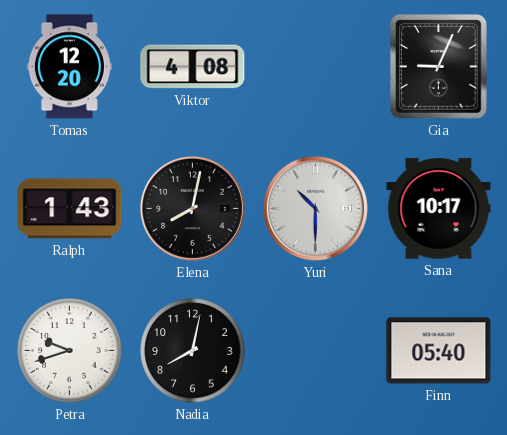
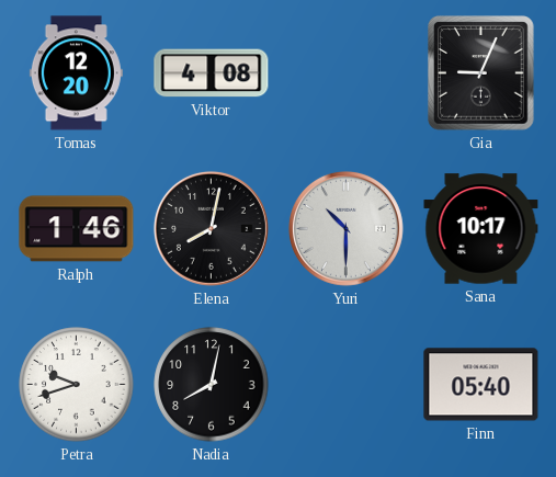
Ralph: 1:43 -> 1:46 (77, 229)
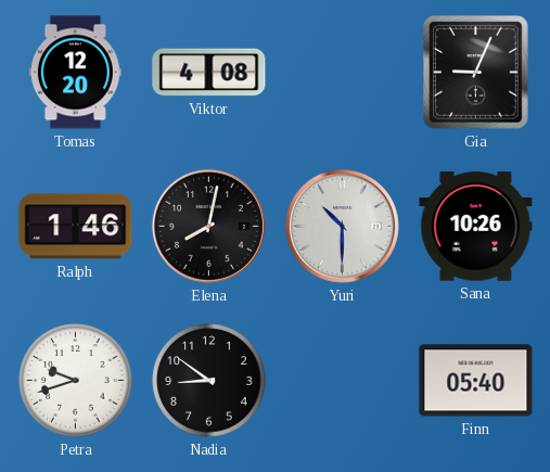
Sana: 10:17 -> 10:26 (476, 227)
Nadia: 8:02 -> 8:51 (209, 381)
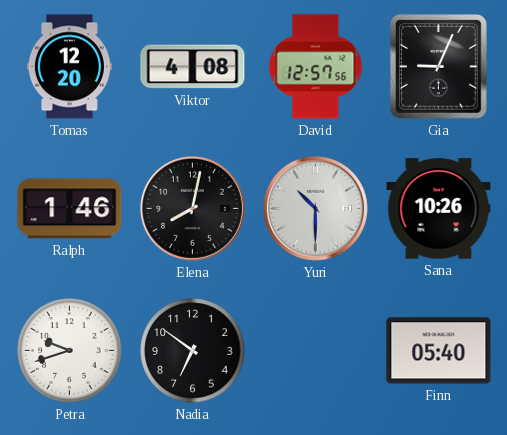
David: none -> 12:57 (316, 67)
Nadia: 8:51 -> 6:51 (193, 351)
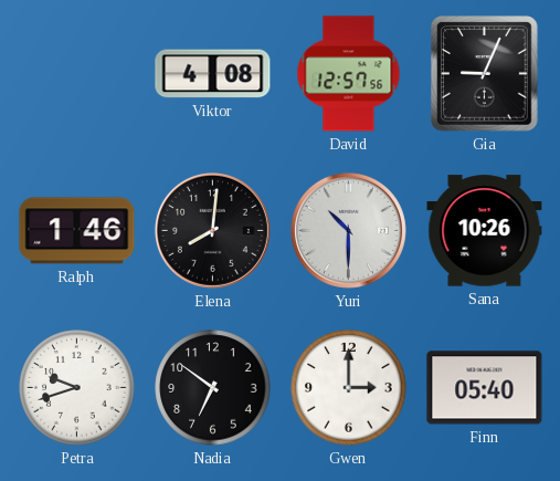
Tomas: 12:20 -> none (69, 67)
Elena: 8:02 -> 8:01 (212, 230)
Gwen: none -> 3:00 (349, 388)
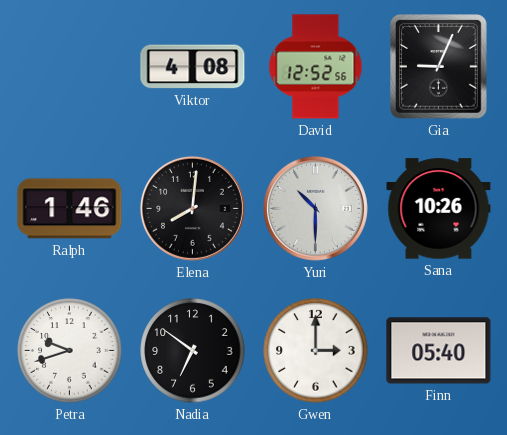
David: 12:57 -> 12:52 (316, 67)
